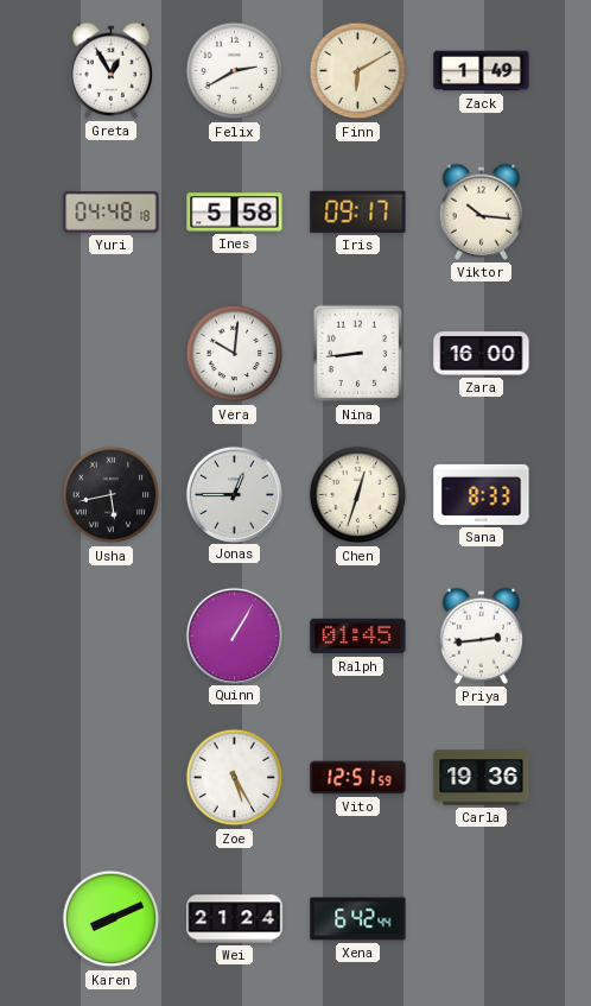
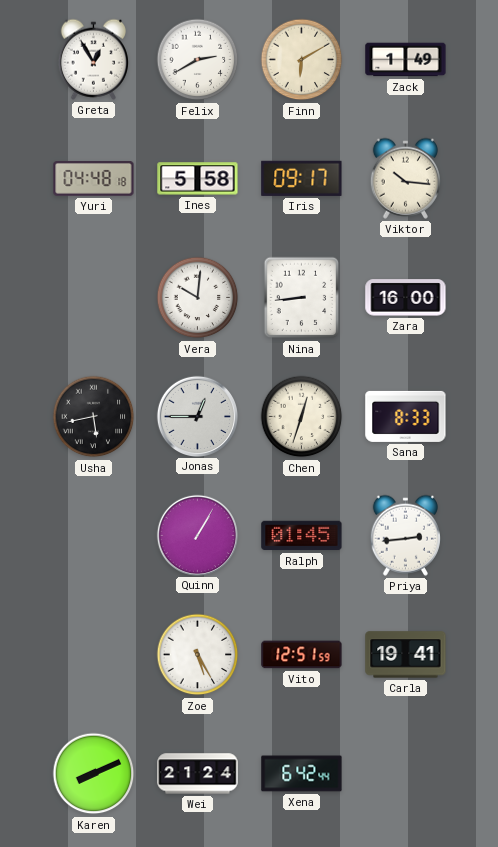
Carla: 19:36 -> 19:41 (406, 655)
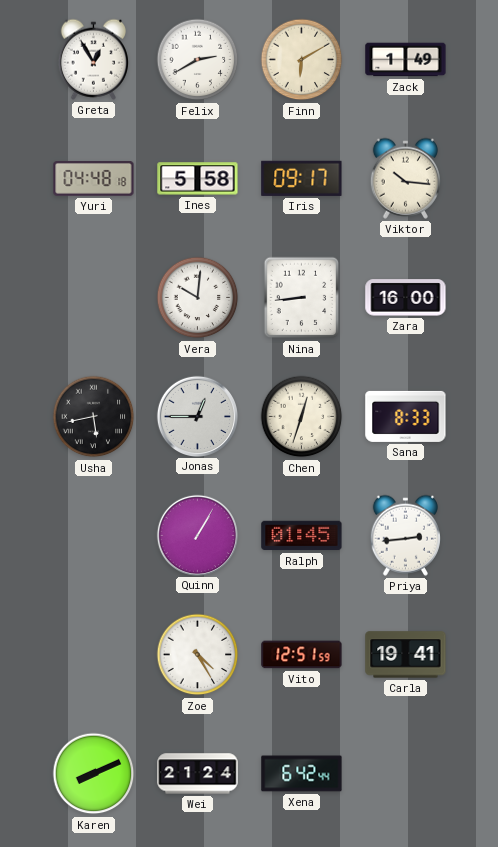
Zoe: 5:25 -> 4:25 (198, 655)
